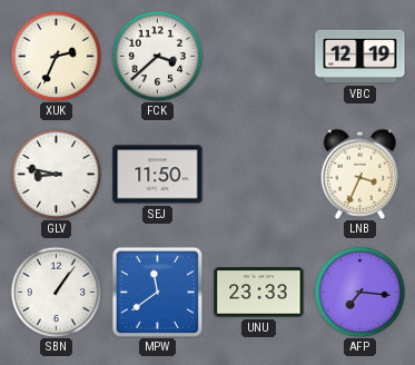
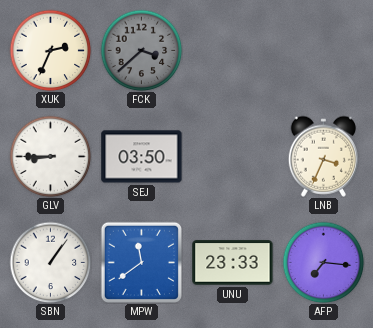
FCK dial: white -> grey (141, 50)
VBC: 12:19 -> none (360, 57)
GLV: 8:47 -> 8:45 (50, 156)
SEJ: 11:50 -> 03:50 (142, 157)
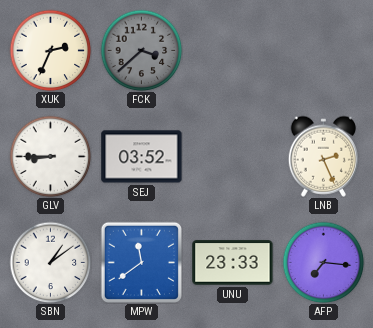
SEJ: 03:50 -> 03:52 (142, 157)
LNB: 3:34 -> 2:26 (323, 156)
SBN: 1:06 -> 1:09 (50, 262)
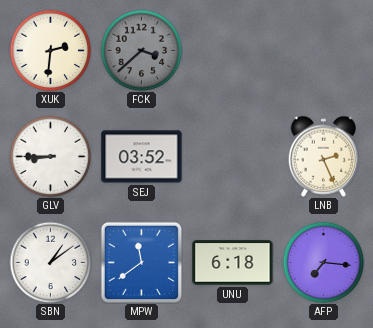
XUK: 2:34 -> 2:31 (50, 50)
UNU: 23:33 -> 6:18 (233, 263)
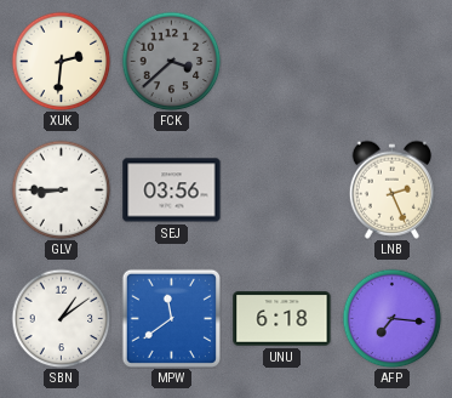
SEJ: 03:52 -> 03:56 (172, 191)
